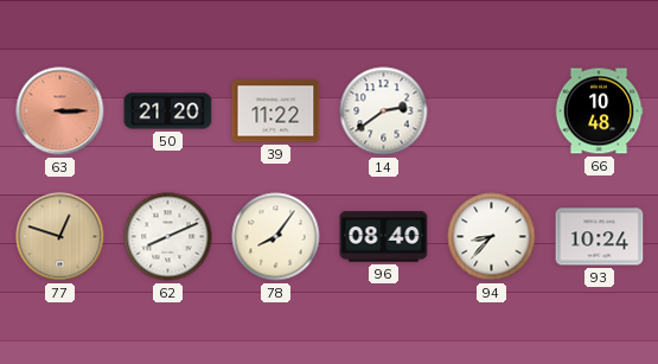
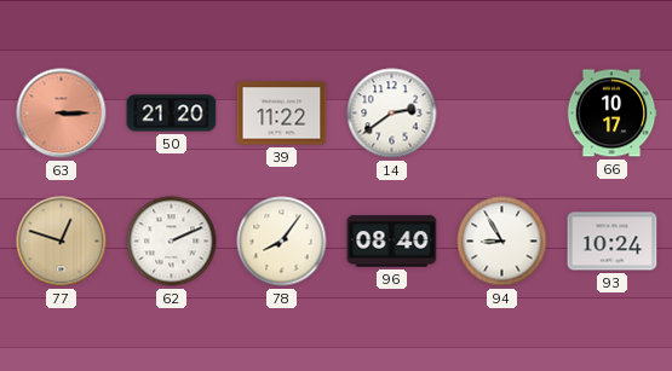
66: 10:48 -> 10:17 (611, 114)
62: 8:11 -> 2:11 (172, 242)
94: 8:37 -> 8:55 (502, 242)
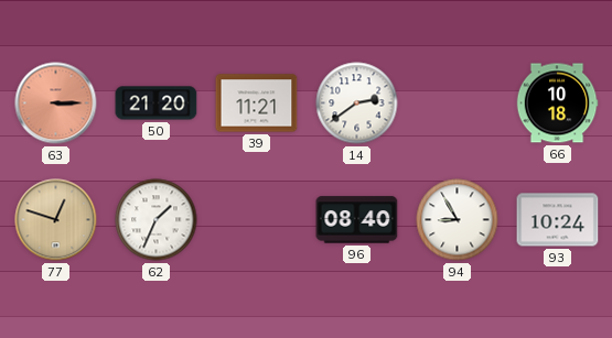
39: 11:22 -> 11:21 (257, 103)
66: 10:17 -> 10:18 (557, 103)
62: 2:11 -> 1:34 (157, 220)
78: 8:06 -> none (282, 242)
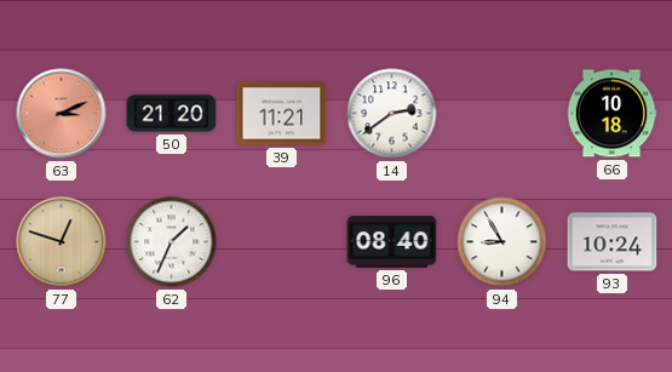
63: 3:15 -> 3:11 (62, 114)
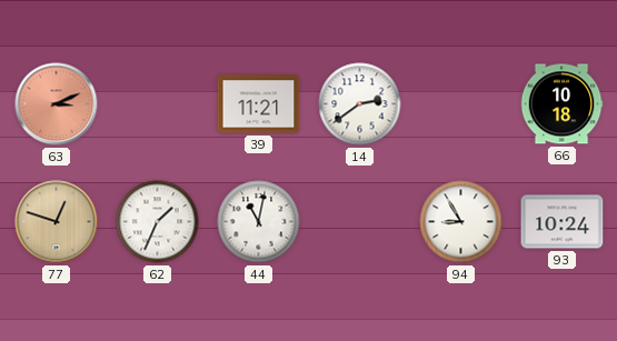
50: 21:20 -> none (172, 114)
44: none -> 11:02 (259, 222)
96: 08:40 -> none (392, 242)
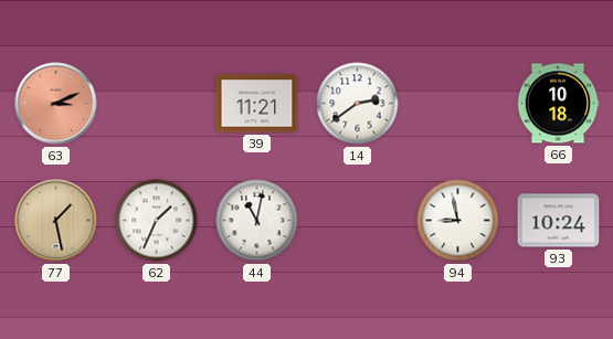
77: 12:48 -> 1:28 (56, 221)
94: 8:55 -> 8:58 (458, 221)
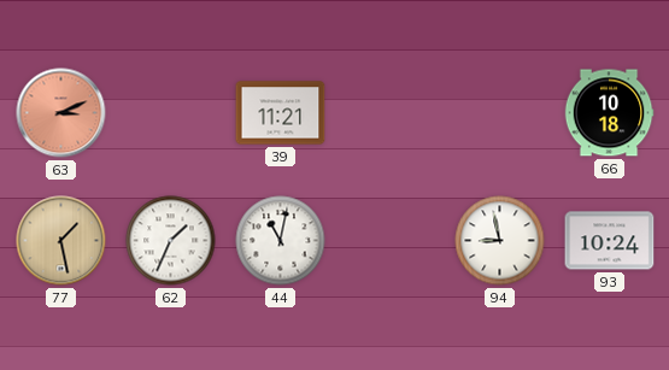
14: 2:39 -> none (358, 104)
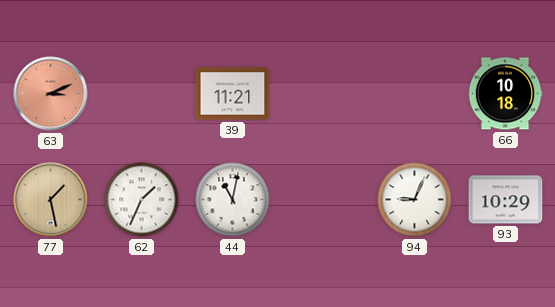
94: 8:58 -> 9:04 (415, 200)
93: 10:24 -> 10:29 (506, 200)
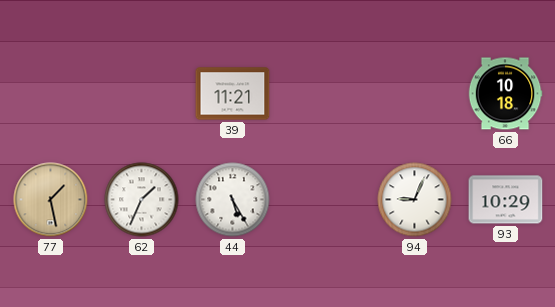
63: 3:11 -> none (51, 94)
44: 11:02 -> 5:25 (233, 200)
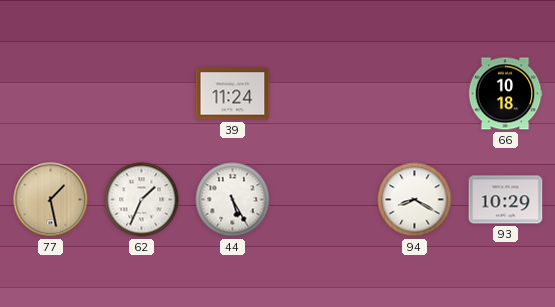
39: 11:21 -> 11:24 (233, 94)
94: 9:04 -> 8:20 (415, 200)
